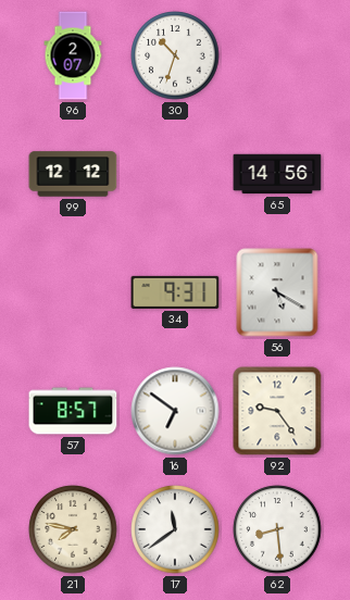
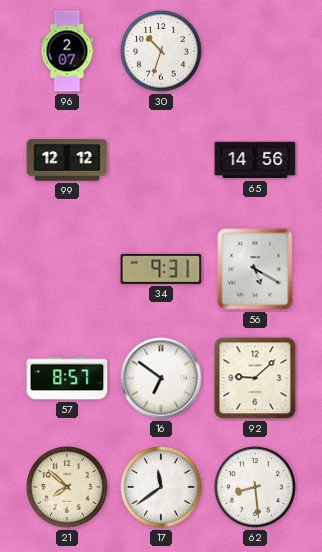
92: 9:24 -> 9:08 (255, 378)
21: 7:47 -> 7:52 (67, 487)
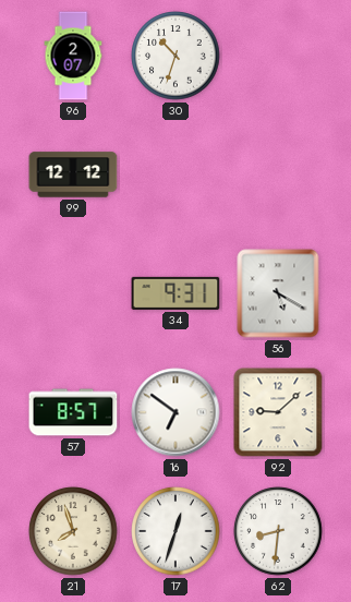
65: 14:56 -> none (255, 160)
21: 7:52 -> 7:57 (73, 531)
17: 11:39 -> 12:33 (175, 531)
62: 8:29 -> 8:31 (278, 531)
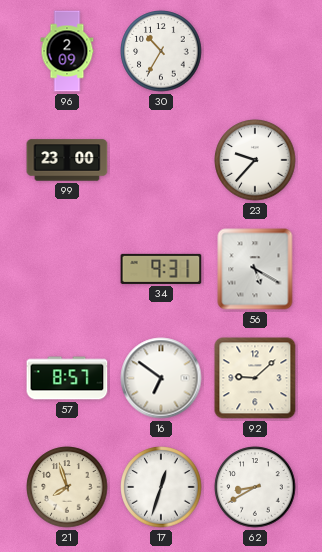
96: 2:07 -> 2:09 (67, 51)
30: 10:33 -> 10:35 (161, 51)
99: 12:12 -> 23:00 (67, 160)
23: none -> 9:37 (255, 160)
62: 8:31 -> 8:40 (255, 487)
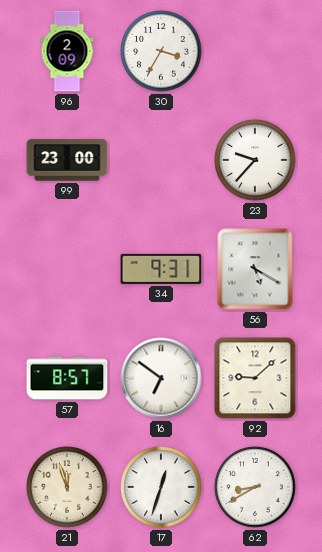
30: 10:35 -> 3:35 (161, 51)
21: 7:57 -> 11:57 (67, 487)
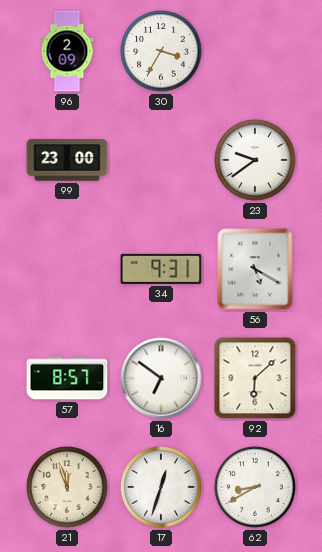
23: 9:37 -> 9:39 (255, 160)
92: 9:08 -> 6:08 (255, 378)
